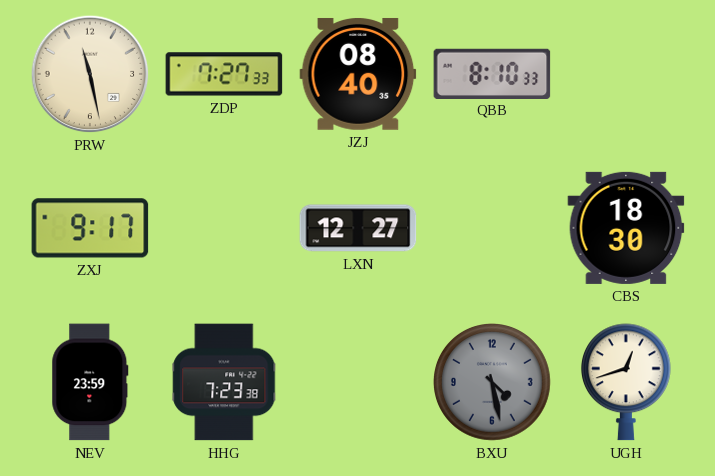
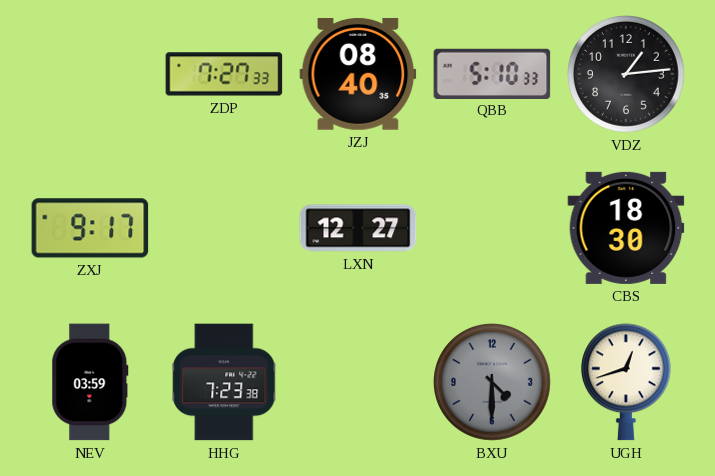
PRW: 11:28 -> none (90, 74)
QBB: 8:10 -> 5:10 (492, 73)
VDZ: none -> 1:14 (627, 75)
NEV: 23:59 -> 03:59 (90, 382)
BXU: 4:28 -> 4:30 (493, 383)
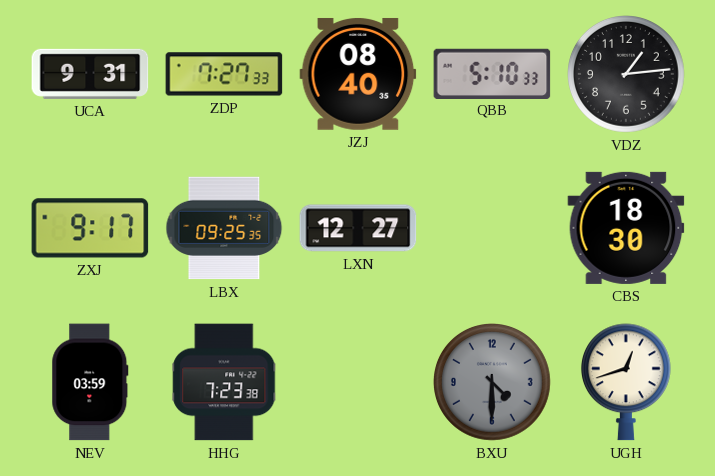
UCA: none -> 9:31 (90, 74)
LBX: none -> 09:25 (224, 228)
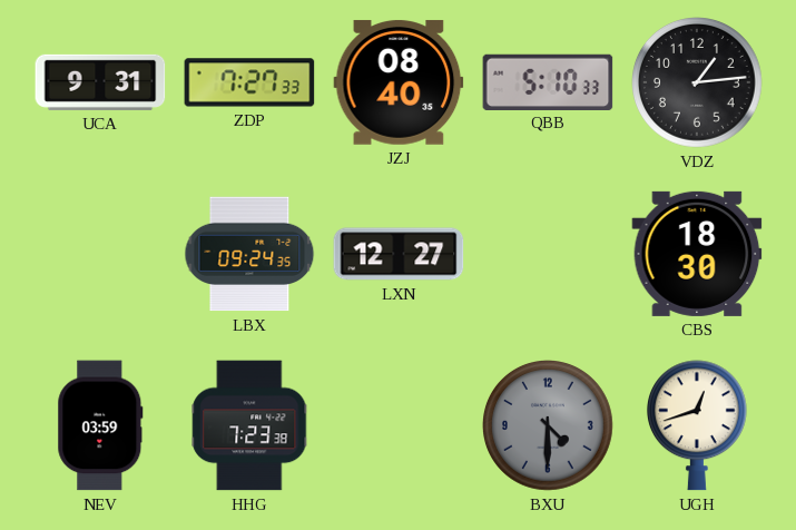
ZXJ: 9:17 -> none (90, 228)
LBX: 09:25 -> 09:24 (249, 254)
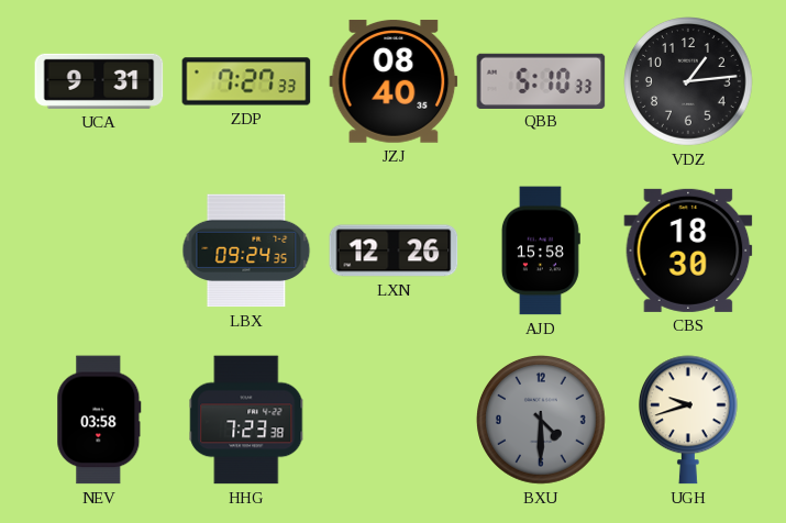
LXN: 12:27 -> 12:26 (394, 251)
AJD: none -> 15:58 (541, 251)
NEV: 03:59 -> 03:58 (99, 420)
UGH: 12:42 -> 9:42 (688, 420)
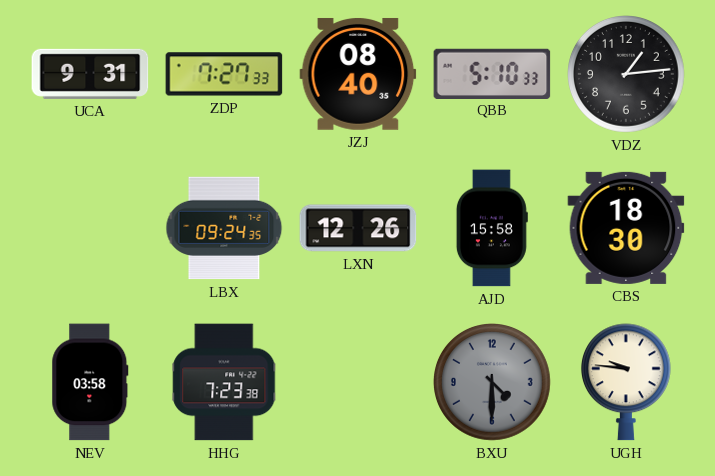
UGH: 9:42 -> 9:46 (626, 382)
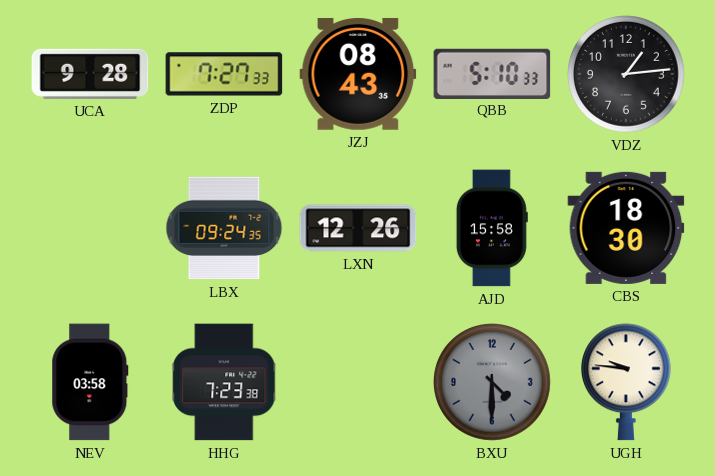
UCA: 9:31 -> 9:28 (90, 74)
JZJ: 08:40 -> 08:43 (358, 74)
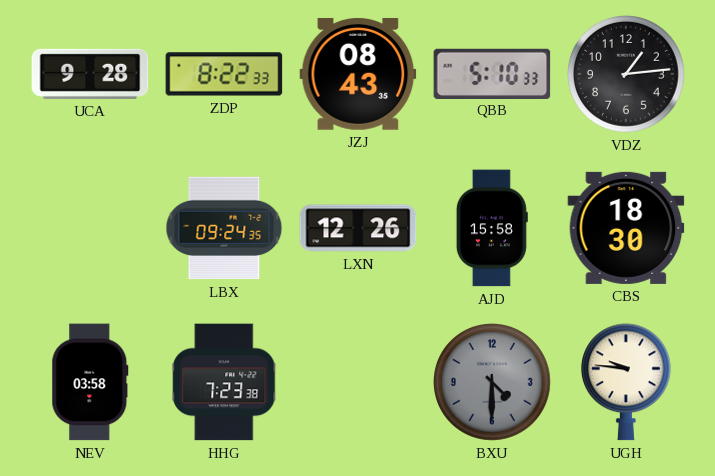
ZDP: 7:27 -> 8:22 (224, 74)
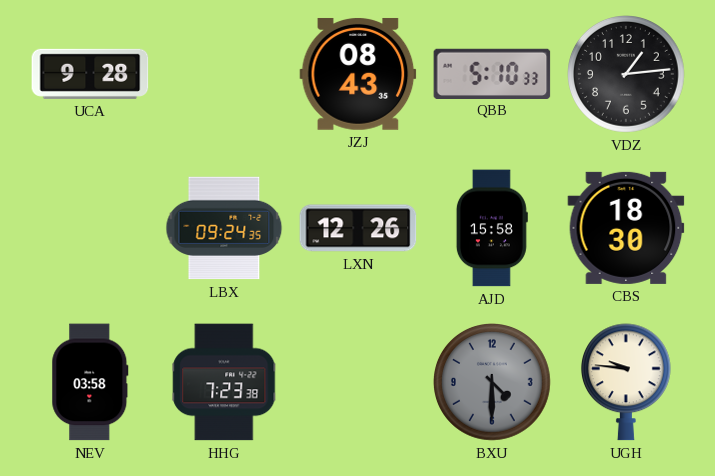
ZDP: 8:22 -> none (224, 74)
